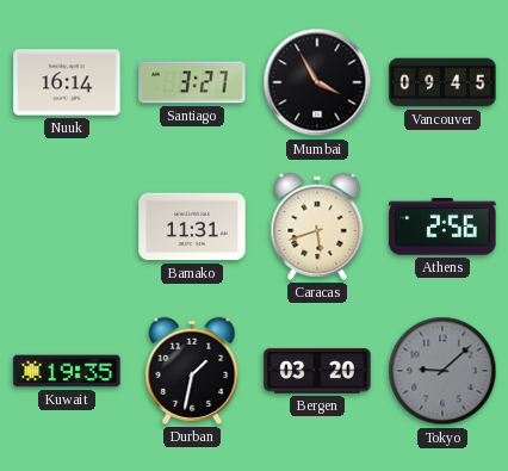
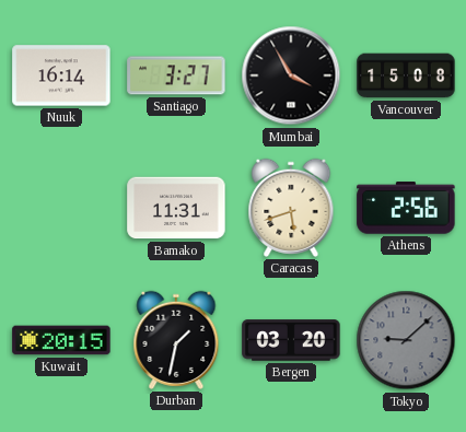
Vancouver: 09:45 -> 15:08 (406, 75)
Kuwait: 19:35 -> 20:15 (61, 340)
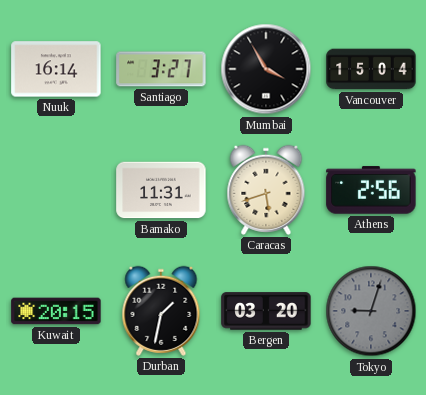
Vancouver: 15:08 -> 15:04 (371, 69)
Tokyo: 9:08 -> 9:03 (371, 311)
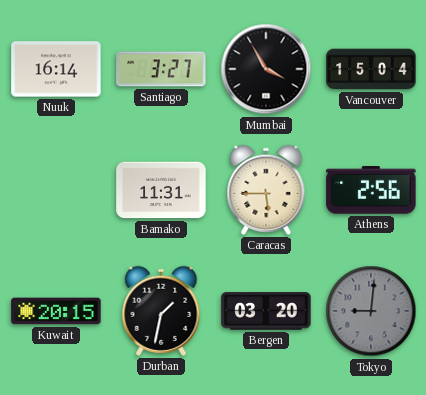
Caracas: 5:42 -> 5:45 (266, 190)
Tokyo: 9:03 -> 9:01 (371, 311)
